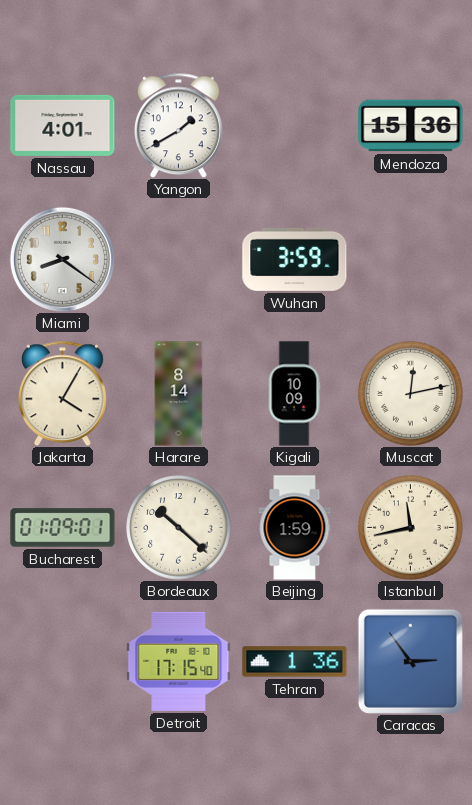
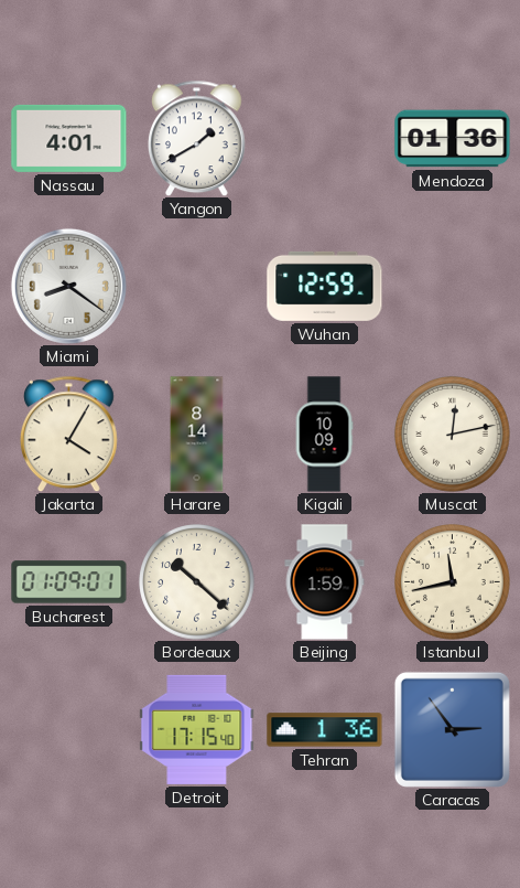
Mendoza: 15:36 -> 01:36 (453, 139)
Wuhan: 3:59 -> 12:59 (325, 286)
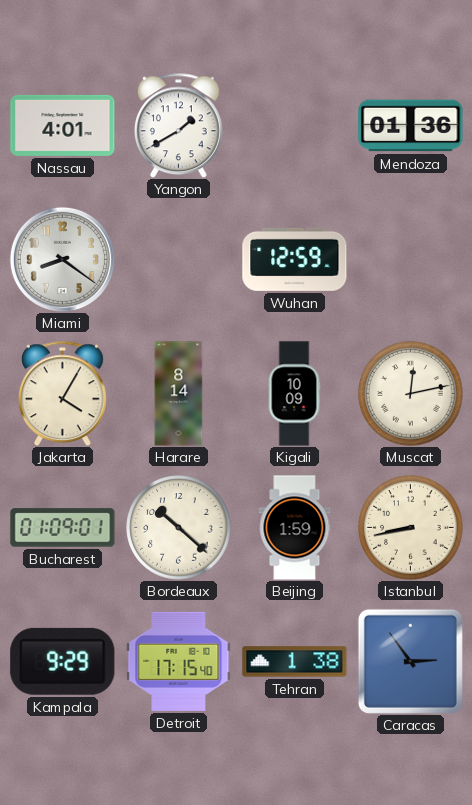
Istanbul: 11:43 -> 8:43 (411, 528)
Kampala: none -> 9:29 (63, 661)
Tehran: 1:36 -> 1:38 (295, 662)
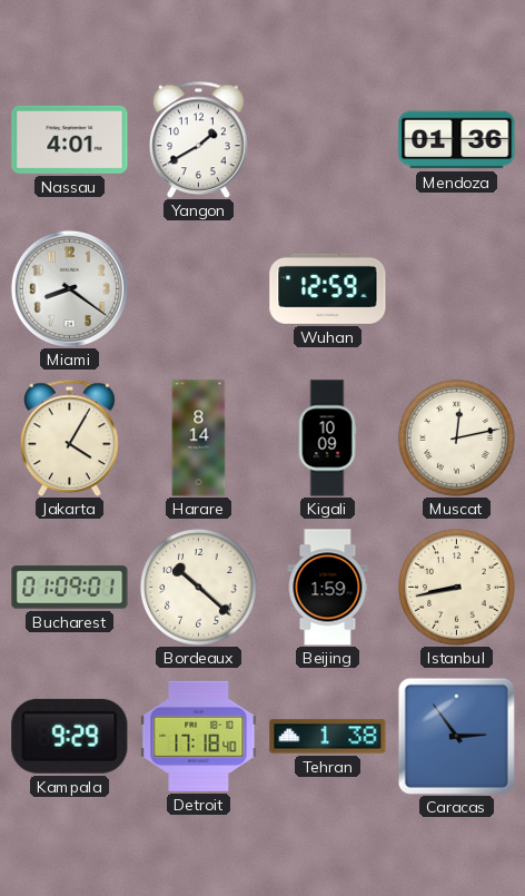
Detroit: 17:15 -> 17:18 (199, 736)
